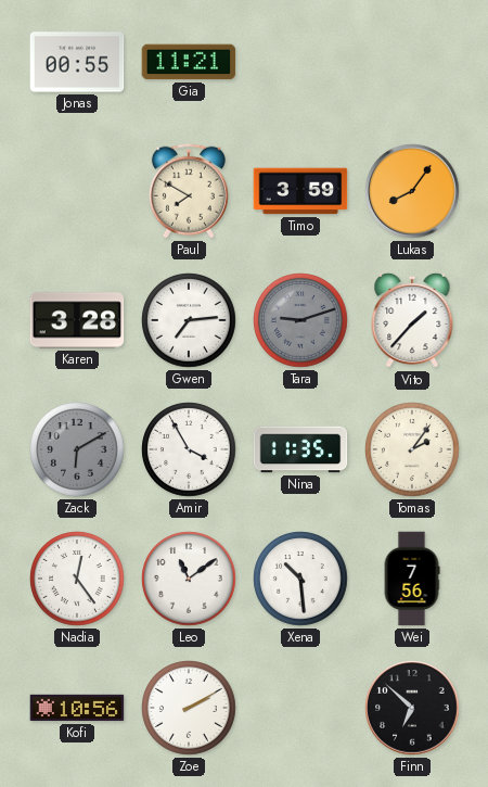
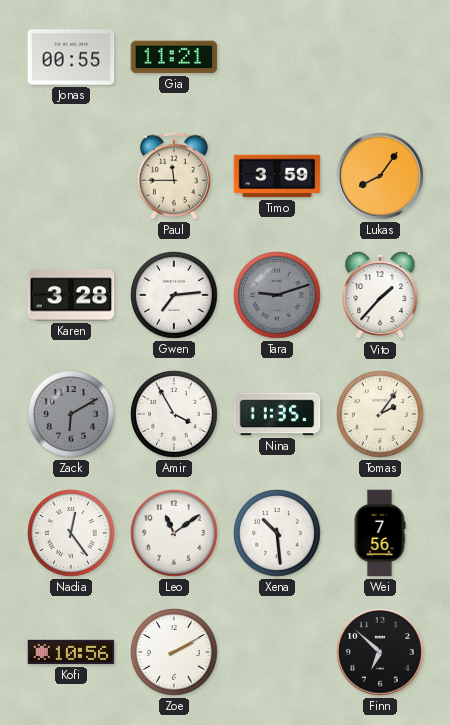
Paul: 7:50 -> 11:45 (174, 176)
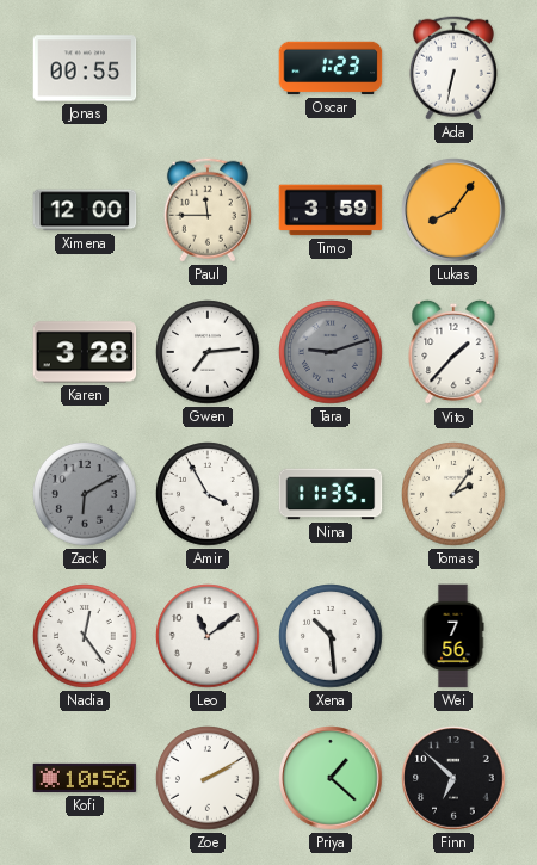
Gia: 11:21 -> none (174, 57)
Oscar: none -> 1:23 (331, 68)
Ada: none -> 6:32 (453, 68)
Ximena: none -> 12:00 (85, 210)
Priya: none -> 1:22 (331, 778)
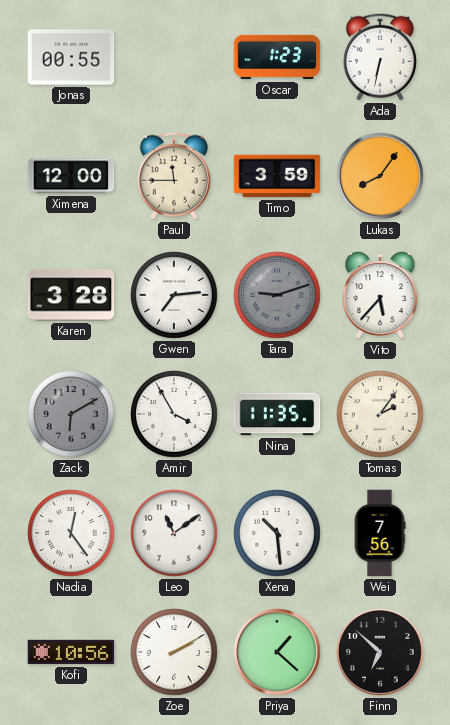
Vito: 1:37 -> 5:37 (380, 295)
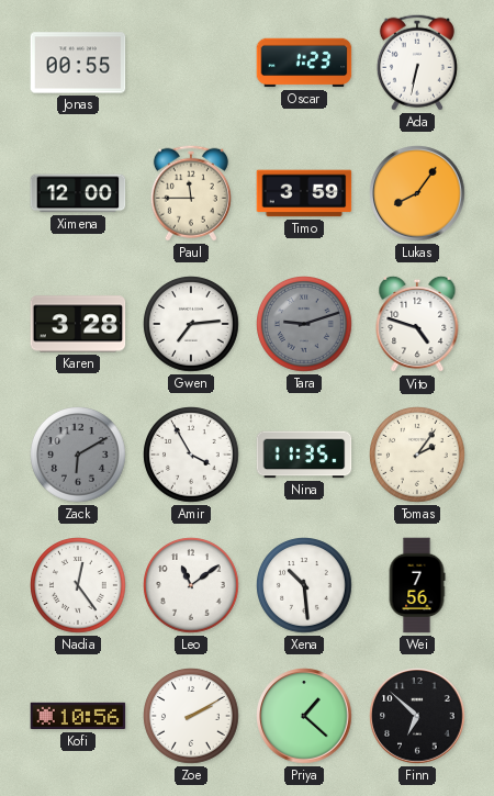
Vito: 5:37 -> 4:48 (417, 324)
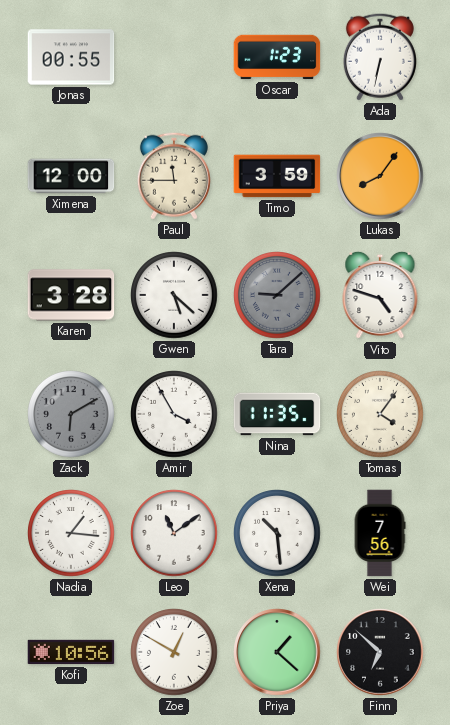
Gwen: 7:14 -> 5:22 (174, 295)
Tara: 9:12 -> 9:08 (277, 295)
Tomas: 2:06 -> 4:06 (380, 414)
Nadia: 12:24 -> 1:16 (71, 533)
Zoe: 2:10 -> 12:50 (174, 652)
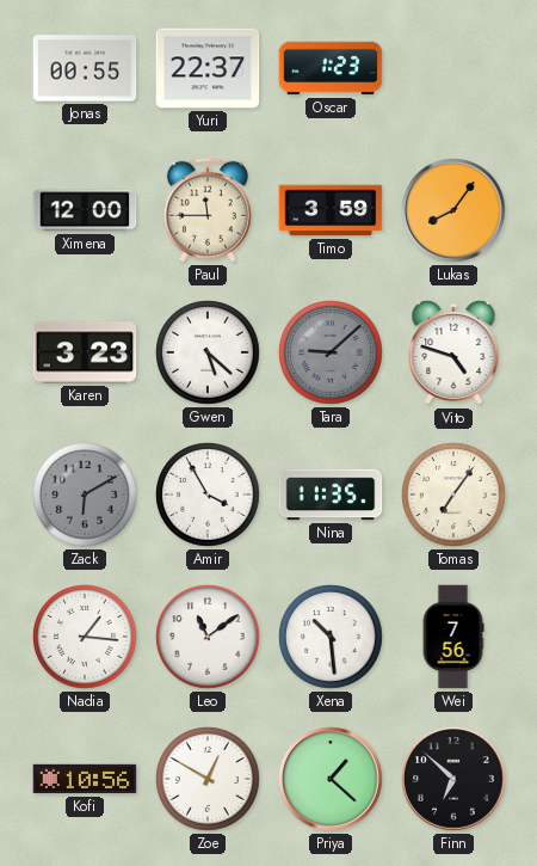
Yuri: none -> 22:37 (208, 68)
Ada: 6:32 -> none (380, 57)
Karen: 3:28 -> 3:23 (85, 352)
Tomas: 4:06 -> 7:06 (453, 495)
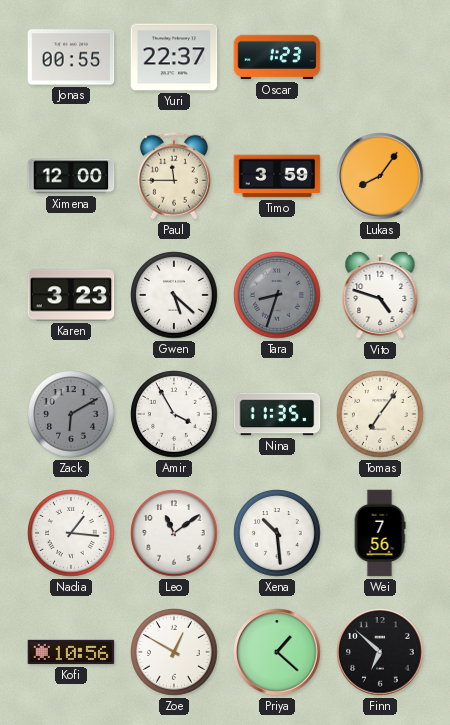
Tara: 9:08 -> 8:33 (277, 295)
